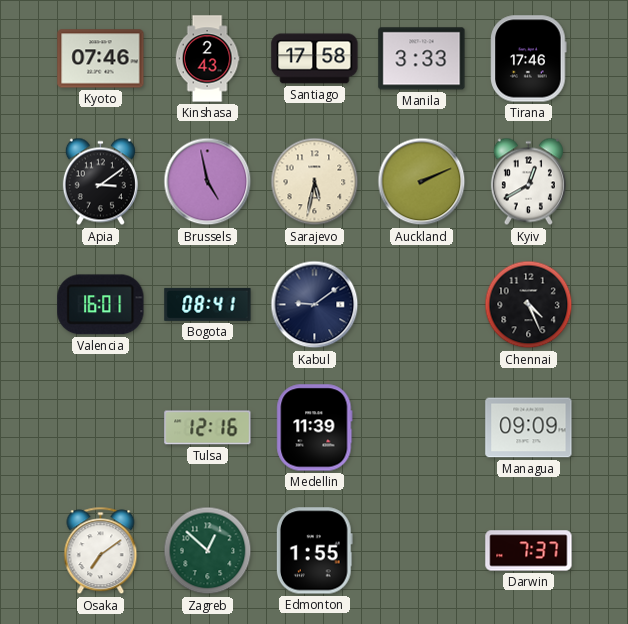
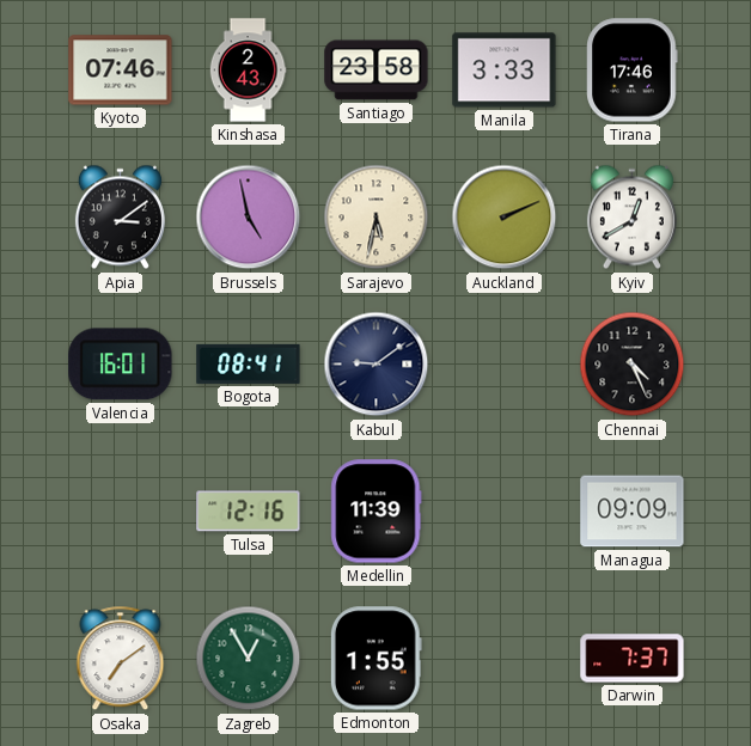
Santiago: 17:58 -> 23:58 (377, 71)
Zagreb: 12:52 -> 12:55 (249, 659)
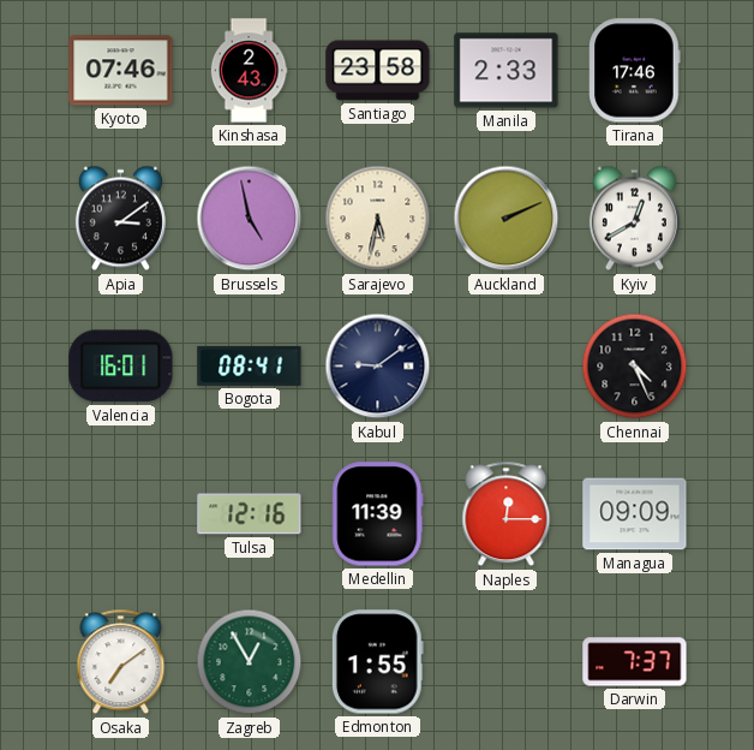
Manila: 3:33 -> 2:33 (507, 71)
Naples: none -> 12:15 (507, 514)
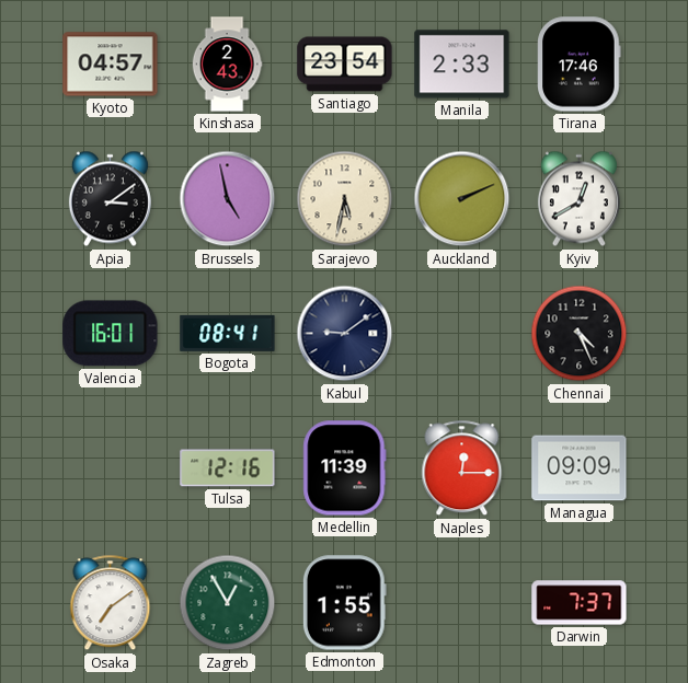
Kyoto: 07:46 -> 04:57 (111, 65)
Santiago: 23:58 -> 23:54 (345, 65)
